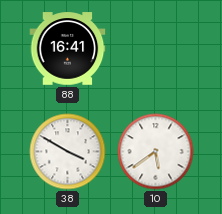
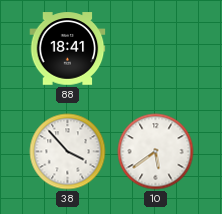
88: 16:41 -> 18:41 (68, 49)
38: 3:50 -> 3:53 (68, 152)
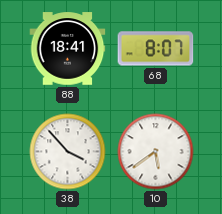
68: none -> 8:07 (156, 49)
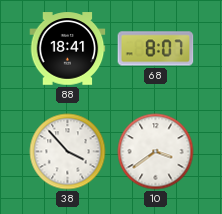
10: 5:39 -> 3:39 (156, 152)
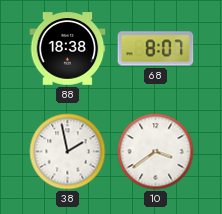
88: 18:41 -> 18:38 (68, 49)
38: 3:53 -> 1:58 (68, 152)
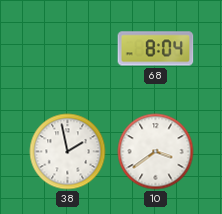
88: 18:38 -> none (68, 49)
68: 8:07 -> 8:04 (156, 49)
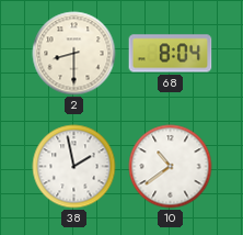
2: none -> 8:30 (74, 54)
10: 3:39 -> 10:39 (171, 167)
